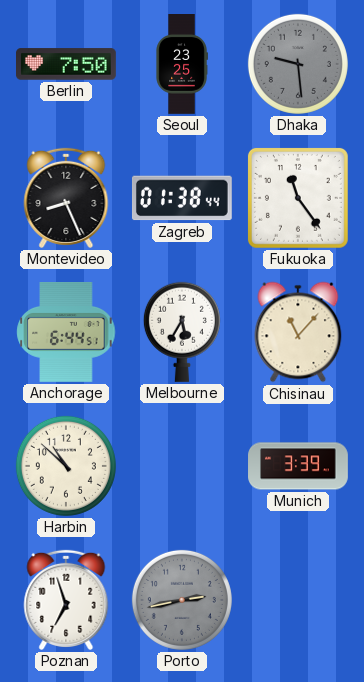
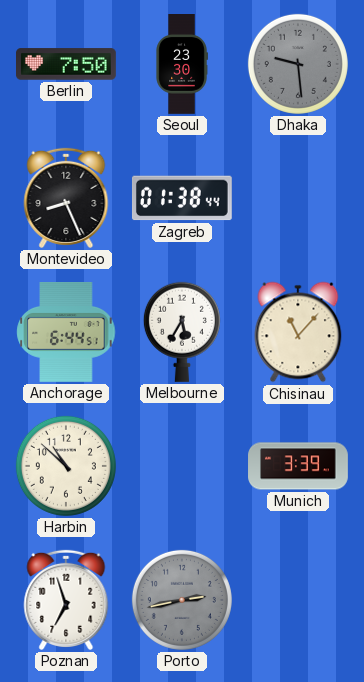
Seoul: 23:25 -> 23:30 (182, 65)
Fukuoka: 11:24 -> none (298, 198)
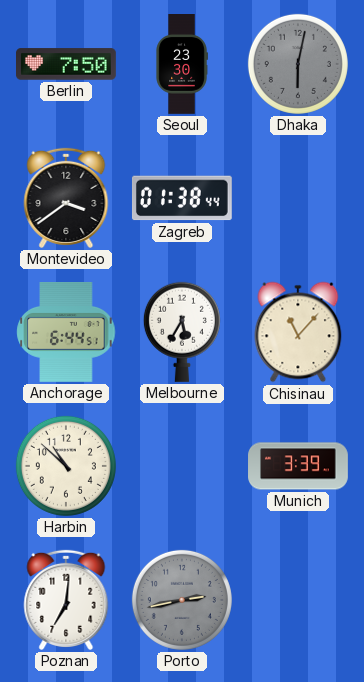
Dhaka: 9:29 -> 6:02 (298, 64)
Montevideo: 8:26 -> 3:39 (66, 198)
Poznan: 6:57 -> 7:01 (66, 600)
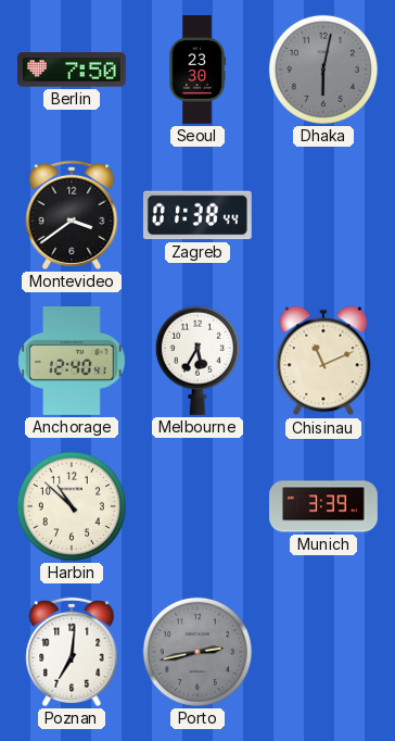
Anchorage: 6:44 -> 12:40 (72, 362)
Chisinau: 11:07 -> 11:11 (323, 361)
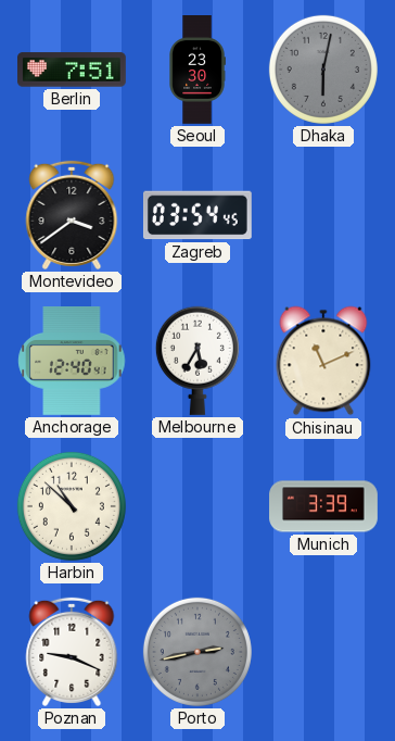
Berlin: 7:50 -> 7:51 (73, 70)
Zagreb: 01:38 -> 03:54 (197, 215)
Poznan: 7:01 -> 9:19 (72, 652)
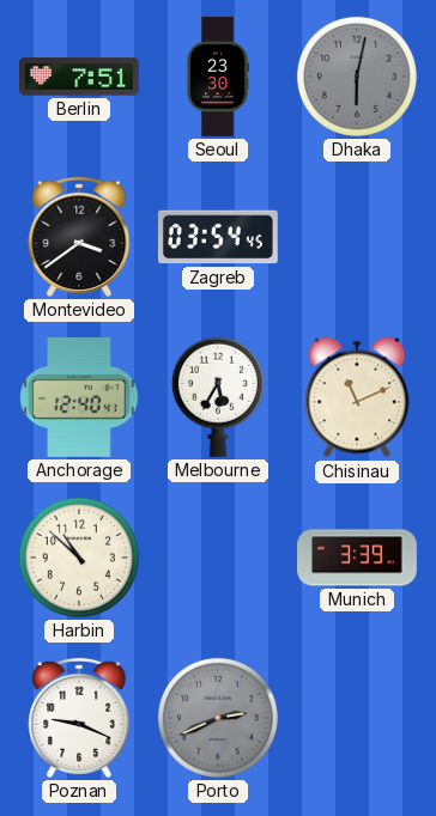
Porto: 2:43 -> 2:41 (218, 718)
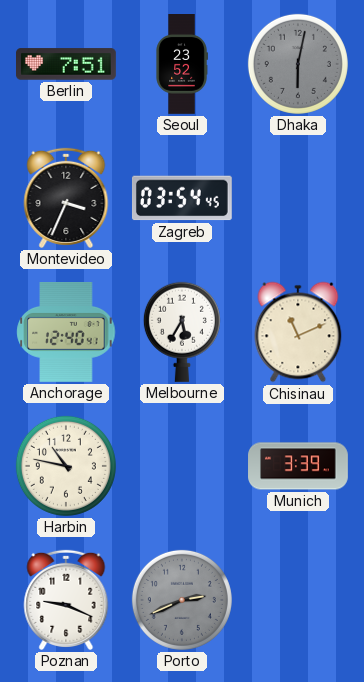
Seoul: 23:30 -> 23:52 (182, 65)
Montevideo: 3:39 -> 3:34 (66, 198)
Harbin: 10:52 -> 10:47 (66, 466)
